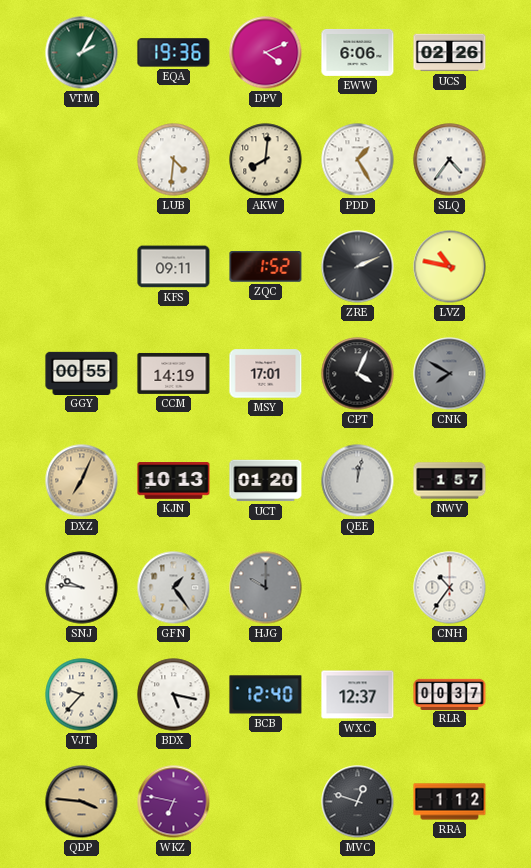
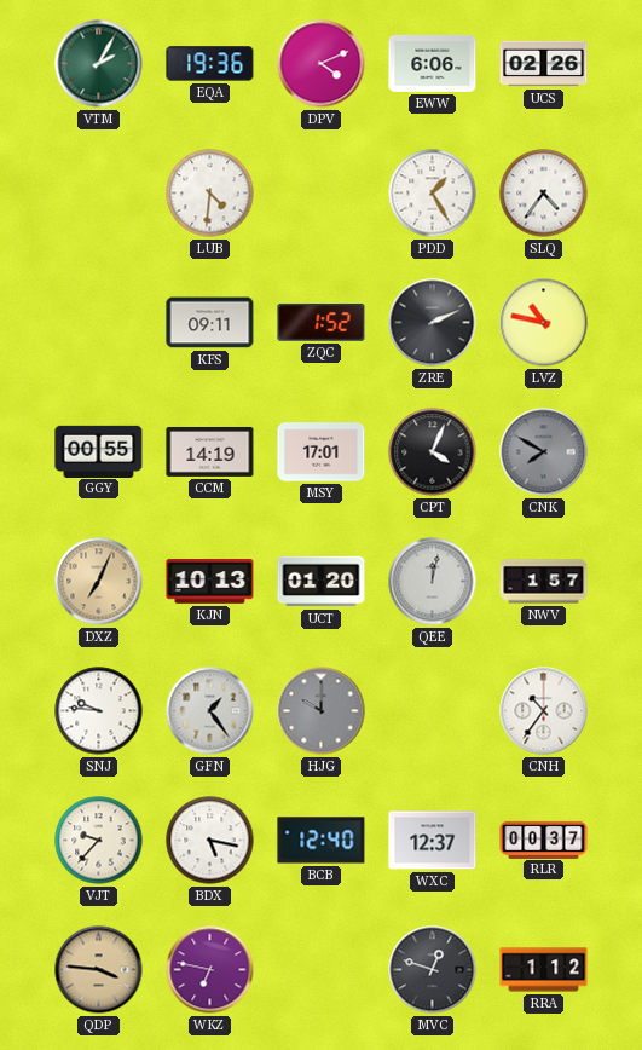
AKW: 8:01 -> none (266, 160)
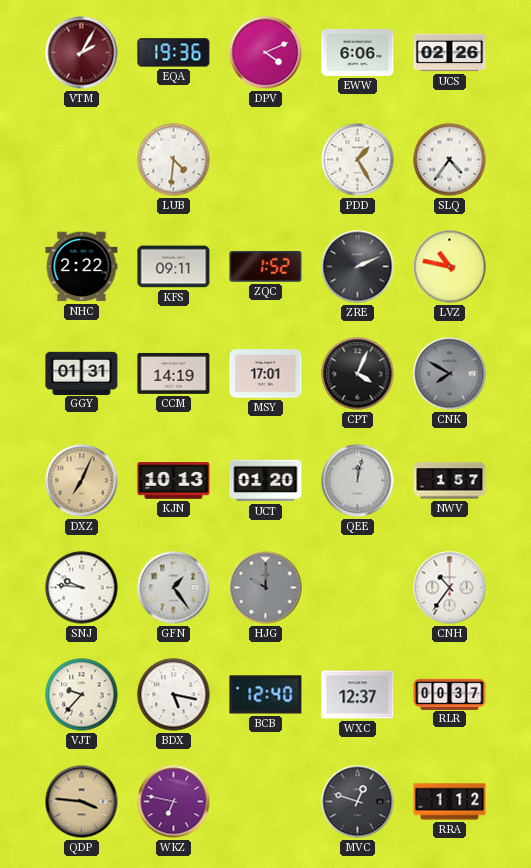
VTM dial: green -> burgundy (82, 53)
NHC: none -> 2:22 (82, 267)
GGY: 00:55 -> 01:31 (82, 373)
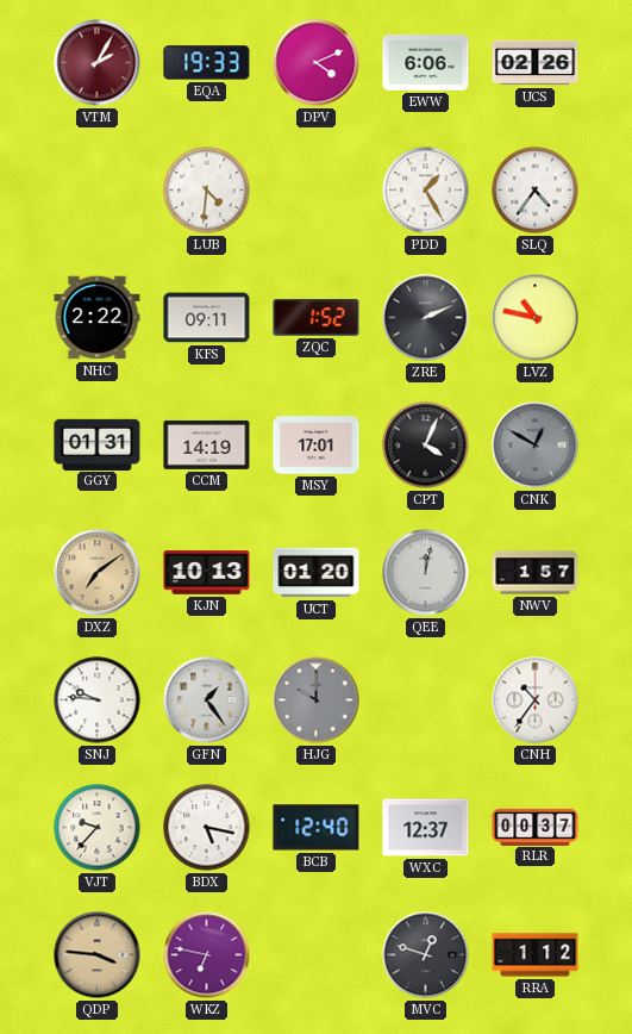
EQA: 19:36 -> 19:33 (207, 63)
CNK: 7:50 -> 12:50 (536, 446)
DXZ: 7:04 -> 7:09 (98, 573)
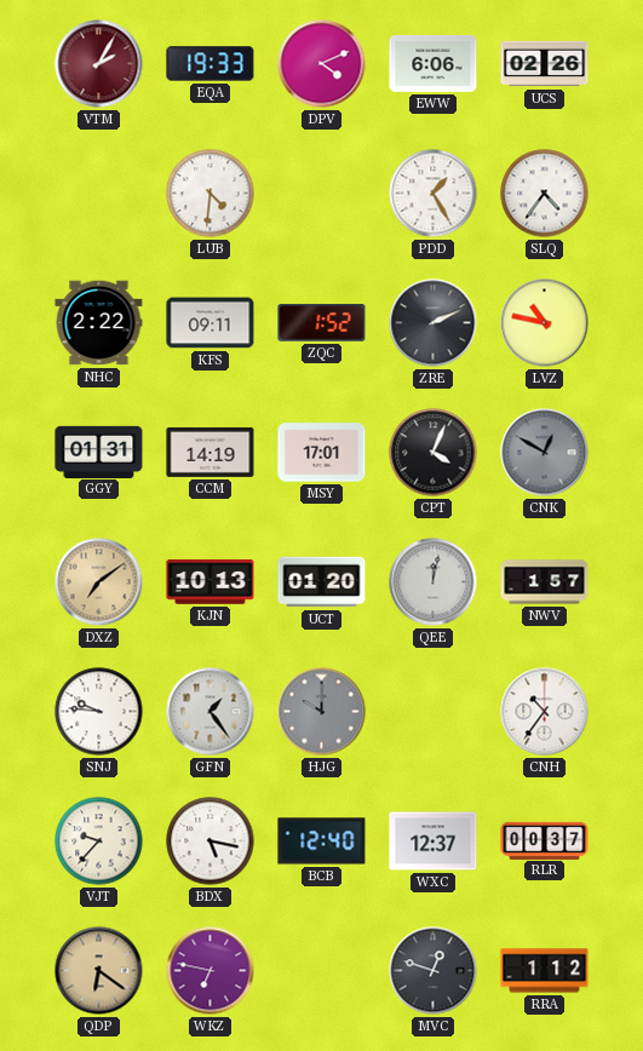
QDP: 3:46 -> 6:21 (99, 971)
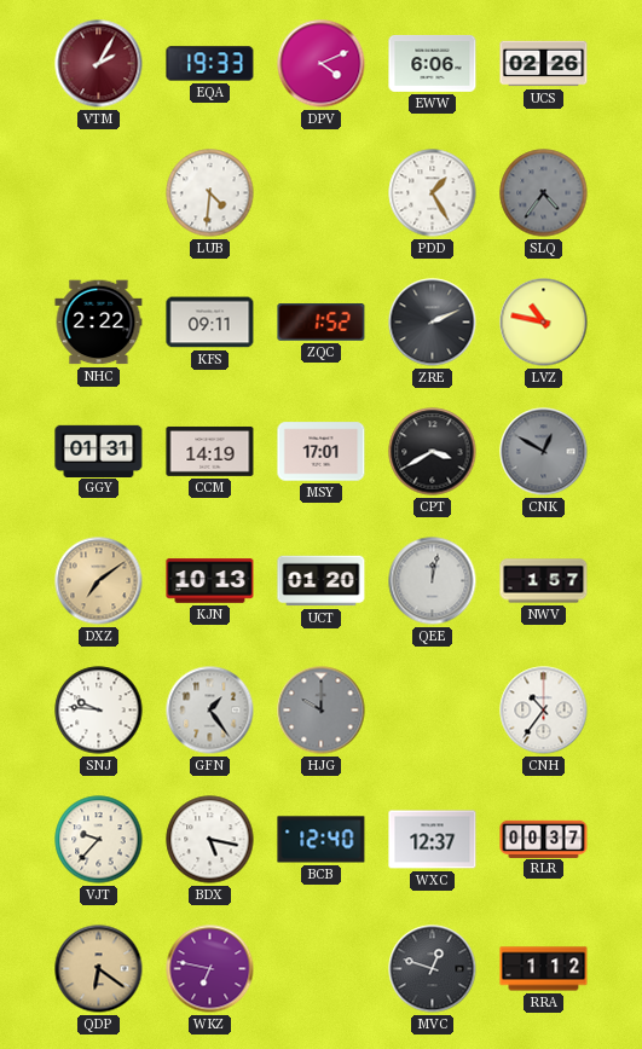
SLQ dial: white -> grey (544, 193)
CPT: 4:04 -> 3:40 (433, 452)
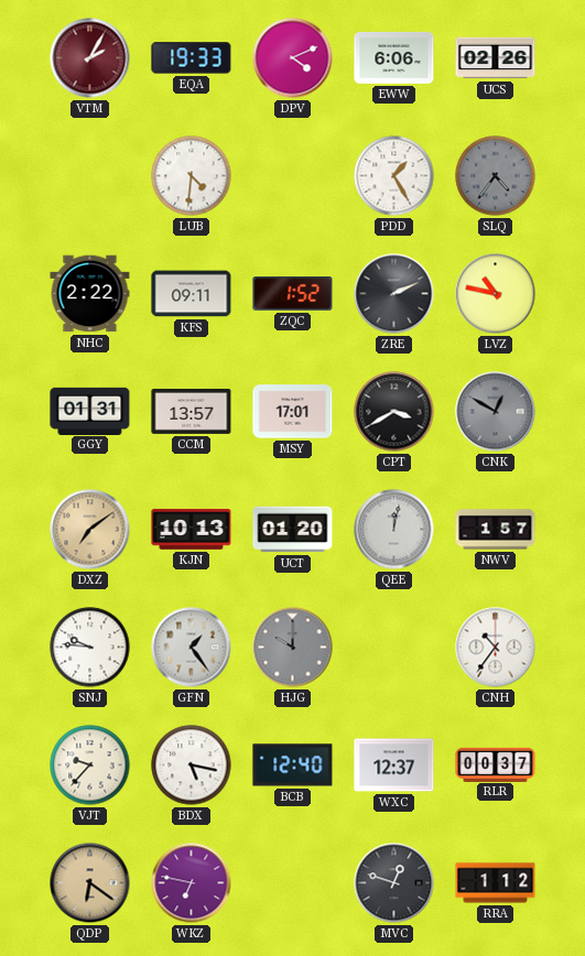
CCM: 14:19 -> 13:57 (192, 412)
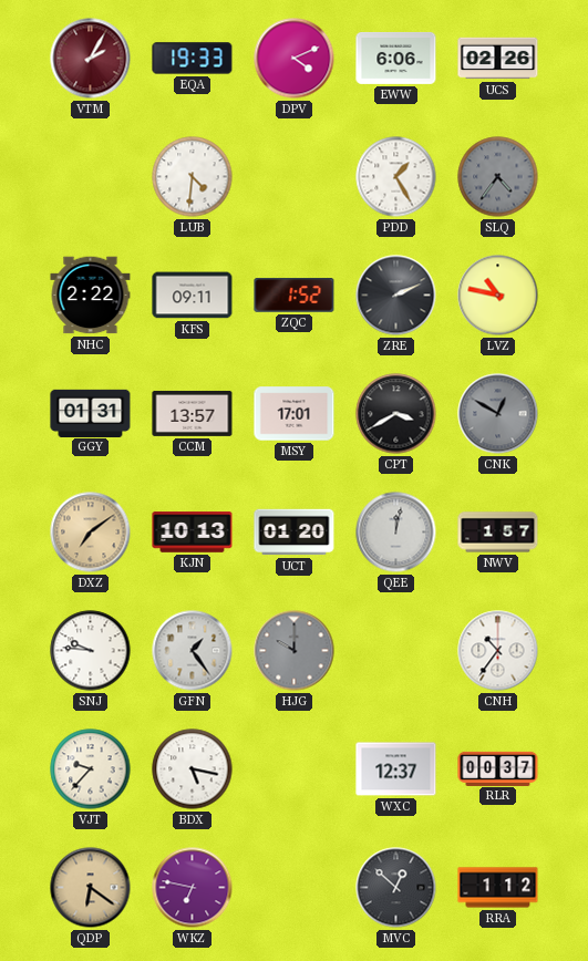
BCB: 12:40 -> none (293, 765)
MVC: 12:48 -> 12:52 (396, 888)
